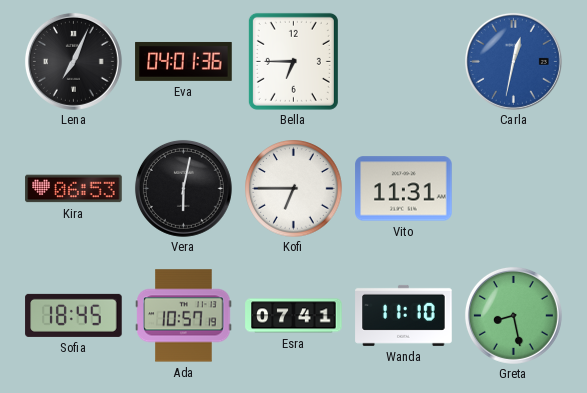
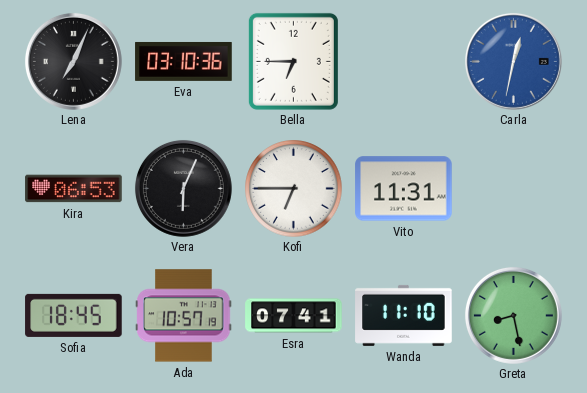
Eva: 04:01 -> 03:10 (184, 61)
Vera: 6:02 -> 6:04 (183, 188)
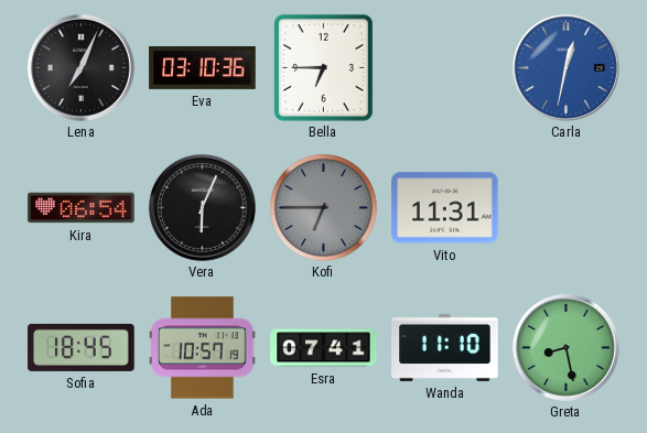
Kira: 06:53 -> 06:54 (82, 208)
Kofi dial: white -> grey (324, 208)
